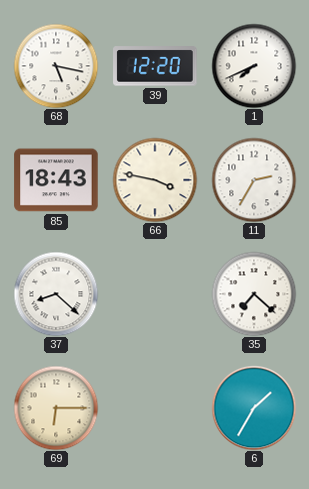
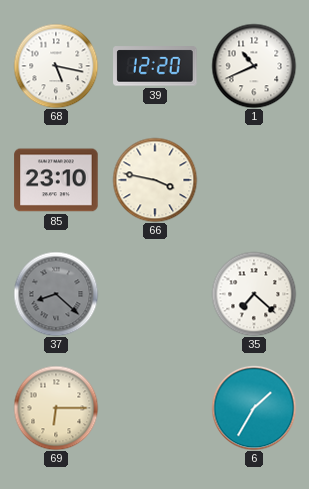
1: 7:41 -> 10:41 (254, 66)
85: 18:43 -> 23:10 (56, 180)
11: 2:35 -> none (254, 180)
37 dial: white -> grey (56, 294)
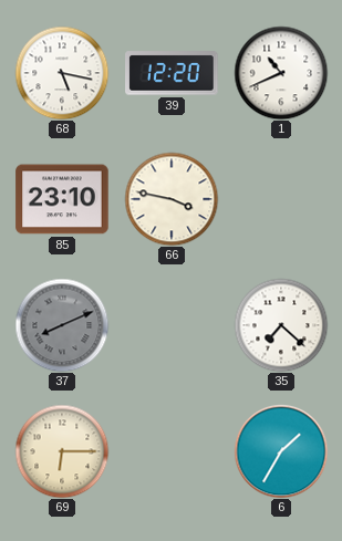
37: 8:22 -> 8:11 (62, 325)
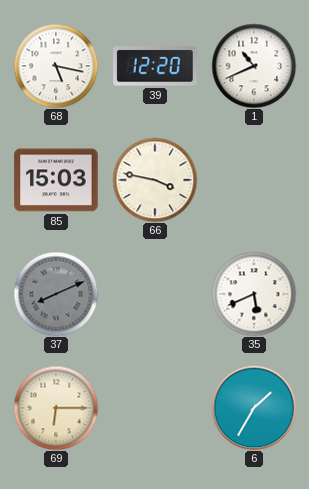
85: 23:10 -> 15:03 (56, 180)
35: 7:22 -> 5:41 (254, 294)
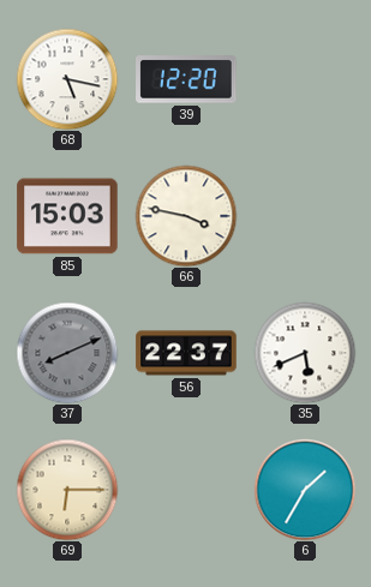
1: 10:41 -> none (254, 66)
56: none -> 22:37 (186, 353)
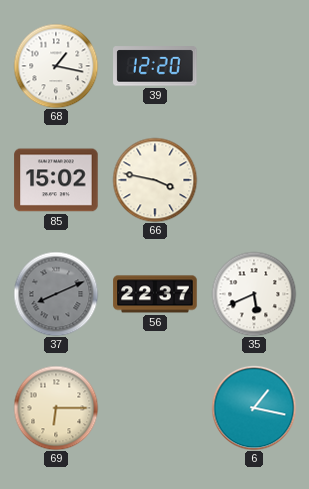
68: 5:17 -> 1:17 (56, 66)
85: 15:03 -> 15:02 (56, 180)
6: 1:35 -> 1:17 (254, 408)
